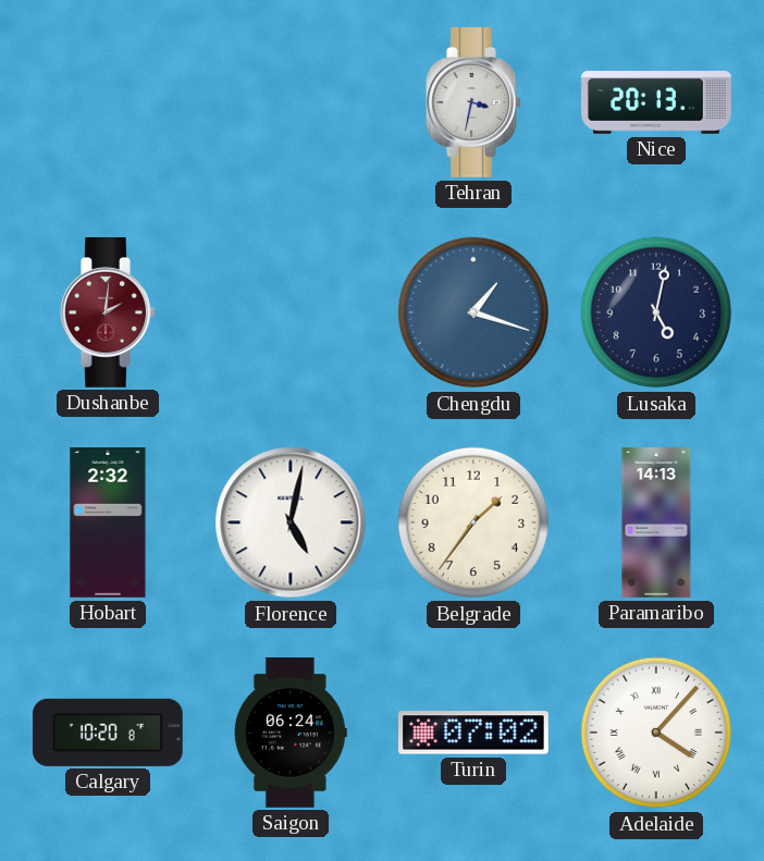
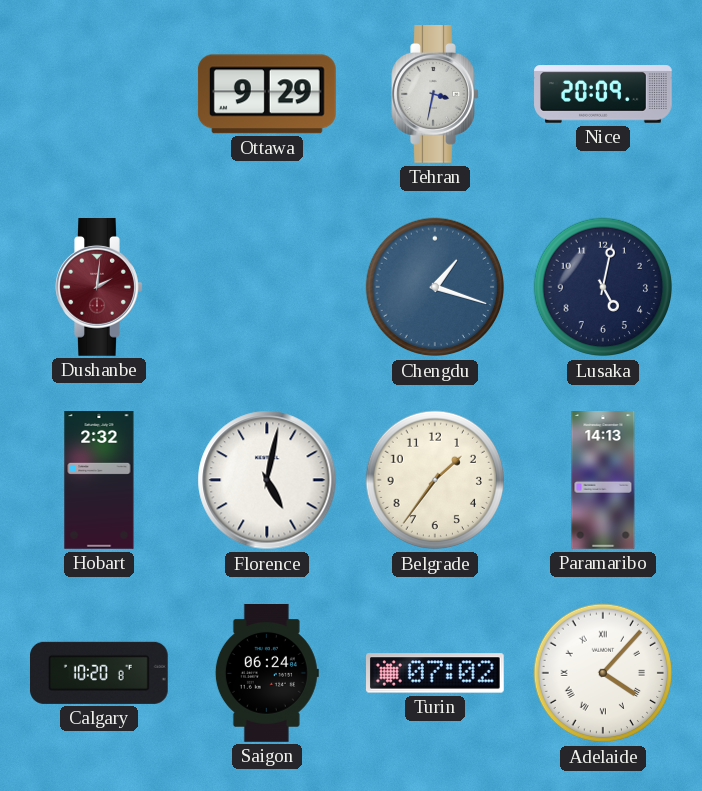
Ottawa: none -> 9:29 (267, 94)
Nice: 20:13 -> 20:09 (603, 94)
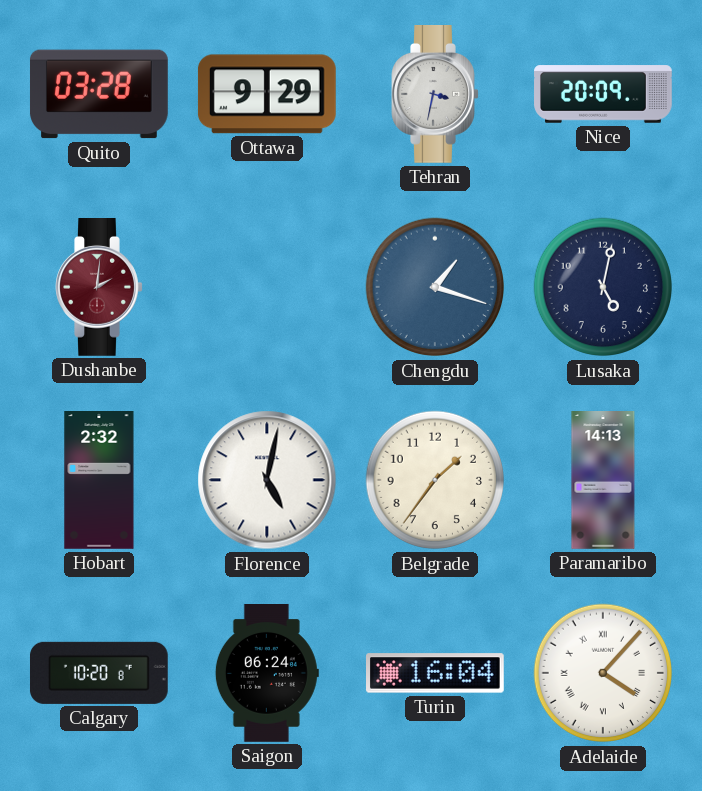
Quito: none -> 03:28 (99, 94)
Turin: 07:02 -> 16:04 (436, 673)
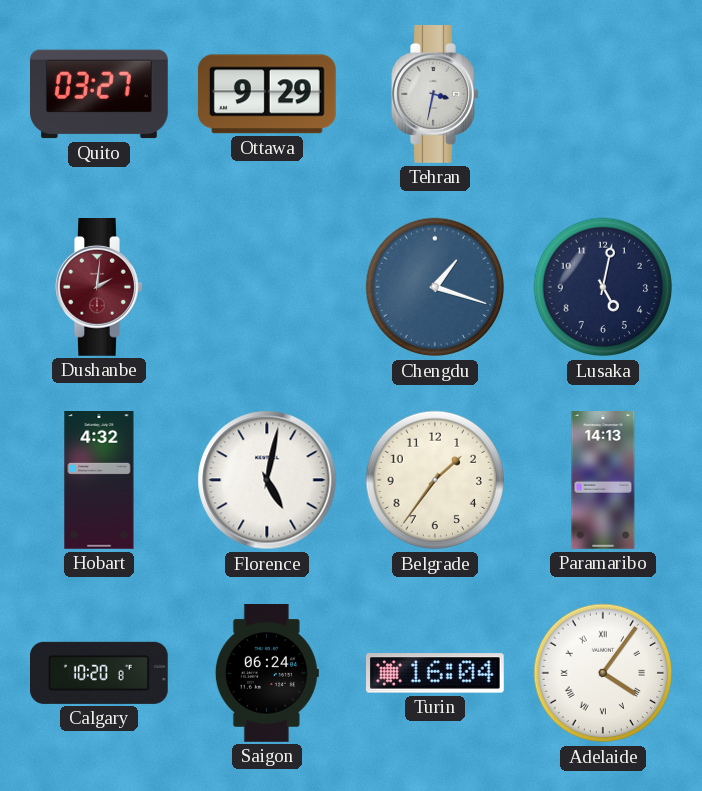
Quito: 03:28 -> 03:27 (99, 94)
Nice: 20:09 -> none (603, 94)
Hobart: 2:32 -> 4:32 (99, 481)
Adelaide: 4:07 -> 4:06 (603, 673)
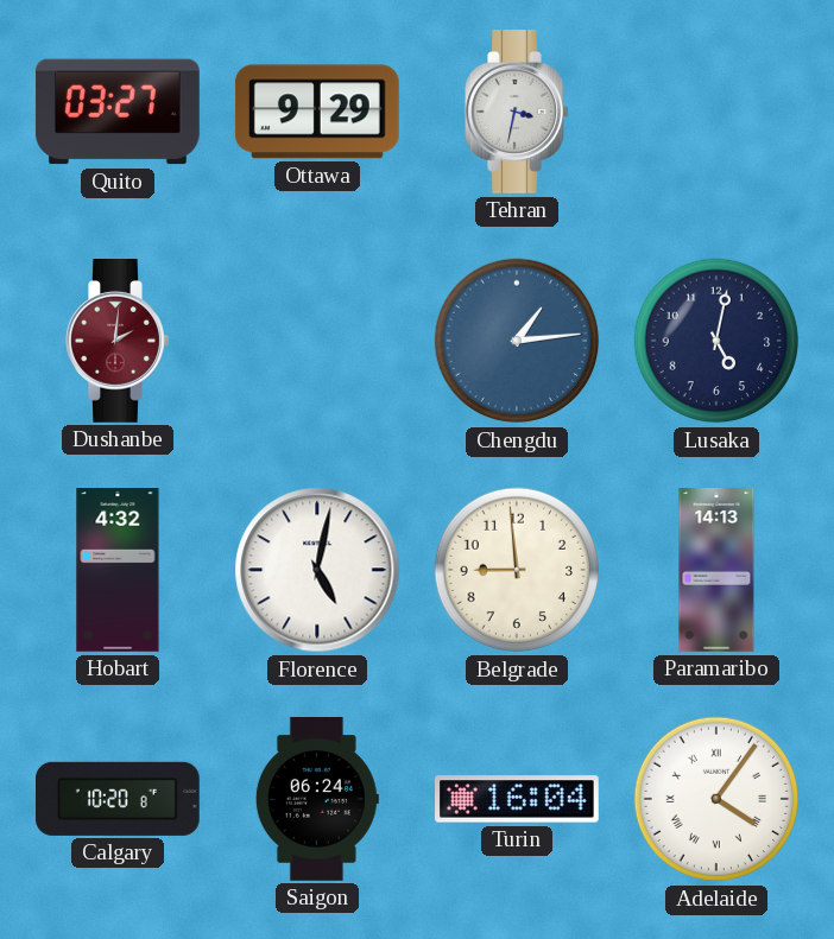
Chengdu: 1:18 -> 1:14 (517, 341)
Belgrade: 1:36 -> 8:59 (517, 570)
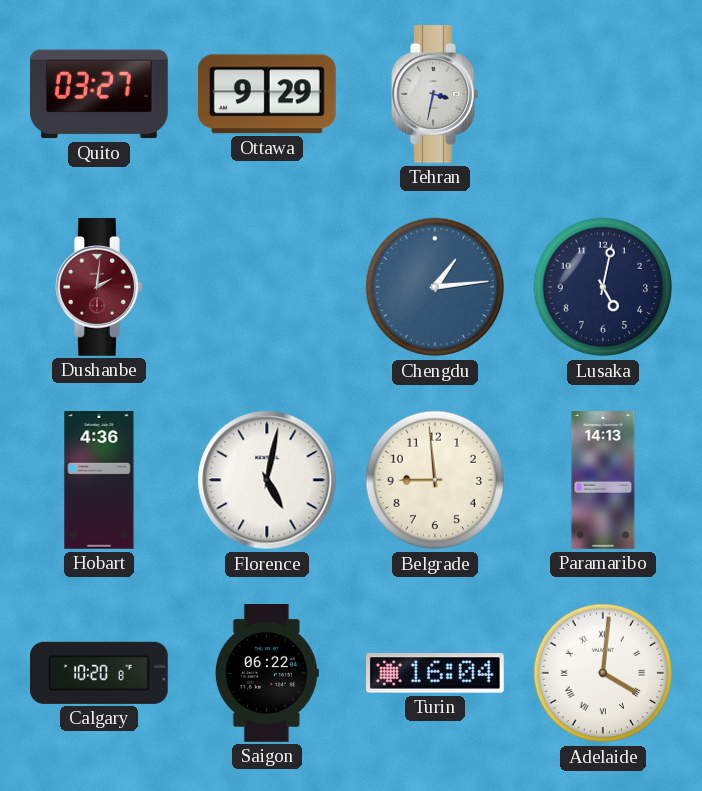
Hobart: 4:32 -> 4:36 (99, 481)
Saigon: 06:24 -> 06:22 (267, 674)
Adelaide: 4:06 -> 4:01 (603, 673)
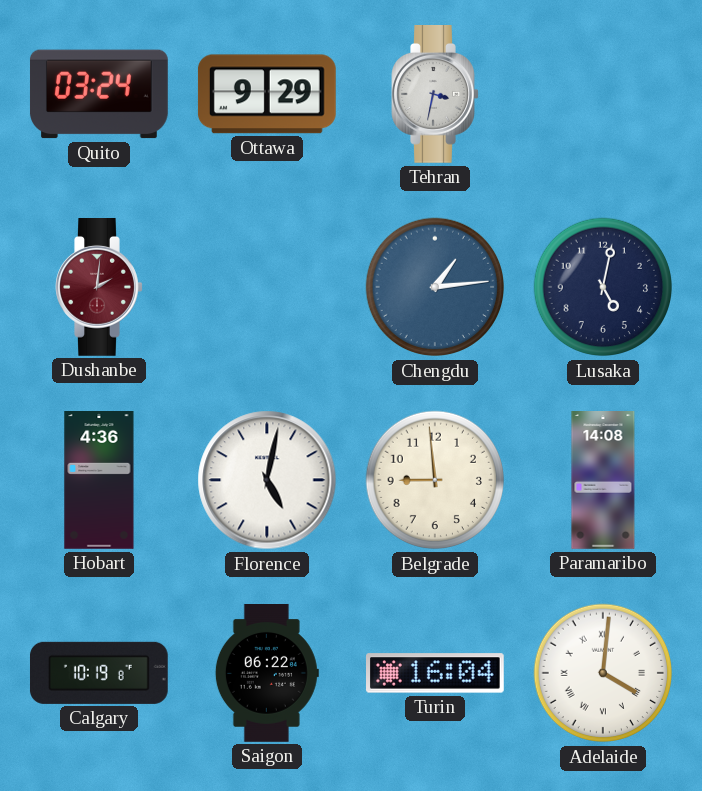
Quito: 03:27 -> 03:24 (99, 94)
Paramaribo: 14:13 -> 14:08 (603, 480)
Calgary: 10:20 -> 10:19 (99, 673)
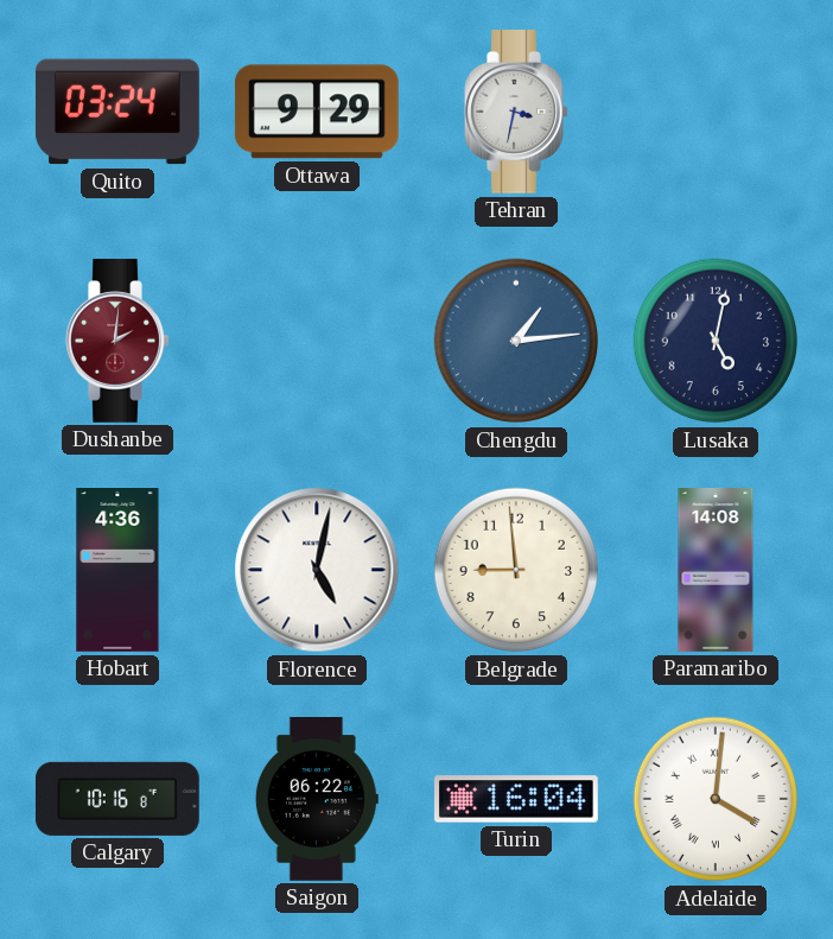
Calgary: 10:19 -> 10:16 (117, 799)
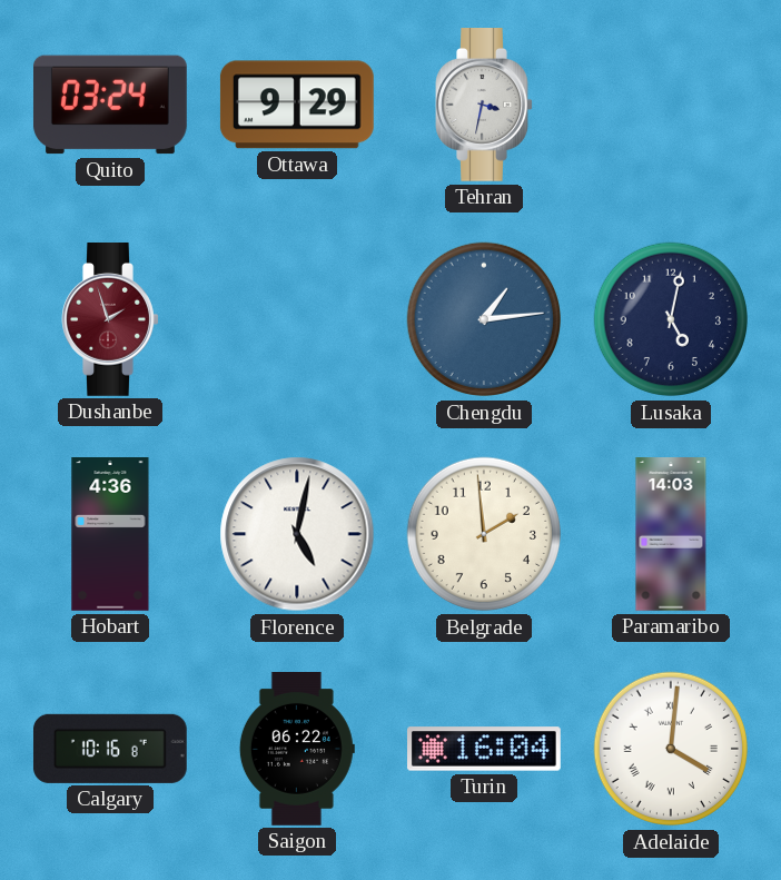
Dushanbe: 2:01 -> 1:57 (110, 320)
Belgrade: 8:59 -> 1:59 (484, 534)
Paramaribo: 14:08 -> 14:03 (671, 534)
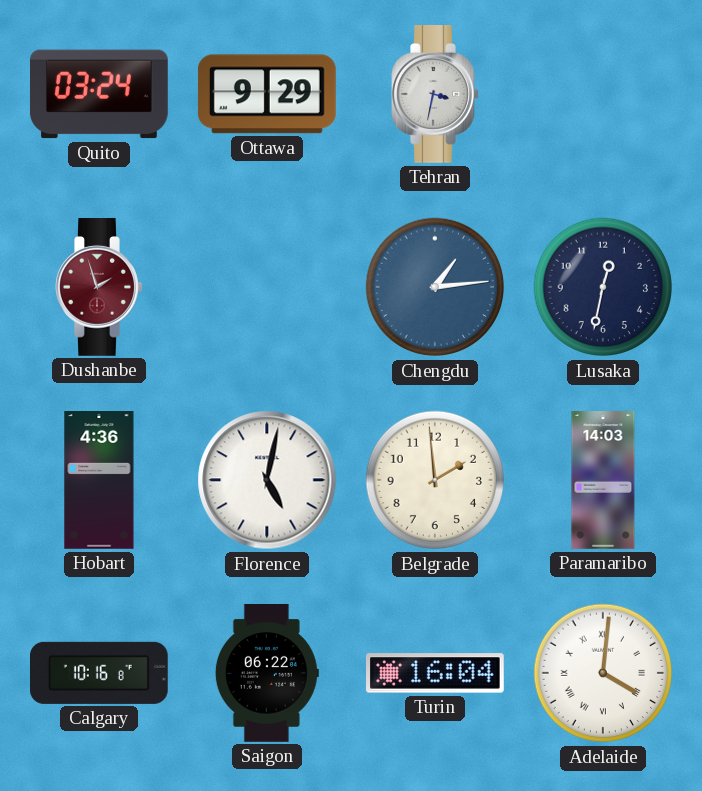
Lusaka: 5:02 -> 12:32 (603, 287)
